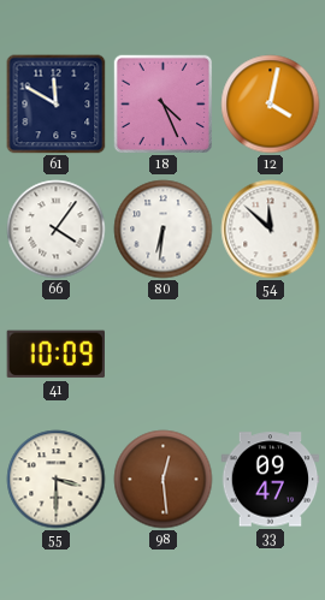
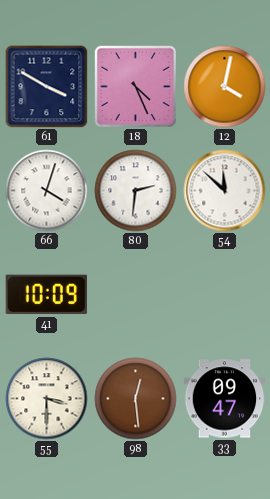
61: 11:50 -> 3:50 (47, 87)
66: 4:06 -> 4:03 (47, 191)
80: 6:31 -> 2:31 (136, 191)
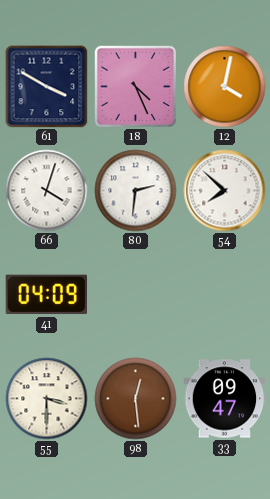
54: 11:52 -> 7:52 (225, 191)
41: 10:09 -> 04:09 (46, 295)
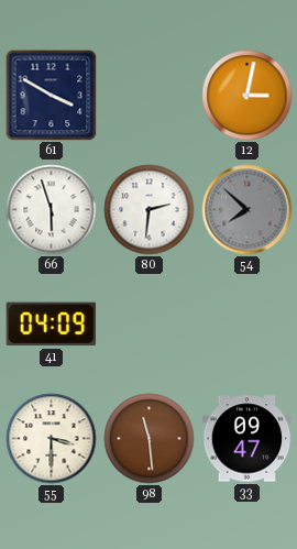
18: 4:26 -> none (135, 86)
12: 4:02 -> 3:02 (248, 96)
66: 4:03 -> 5:57 (52, 210)
54 dial: white -> grey (248, 210)
98: 12:29 -> 11:29 (150, 439)
